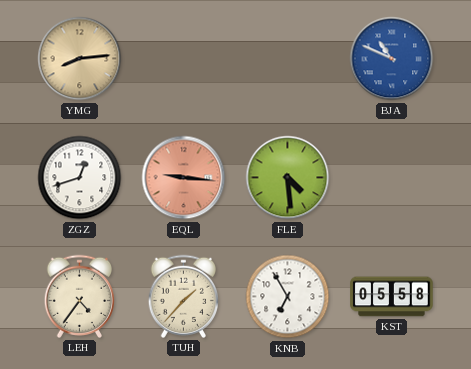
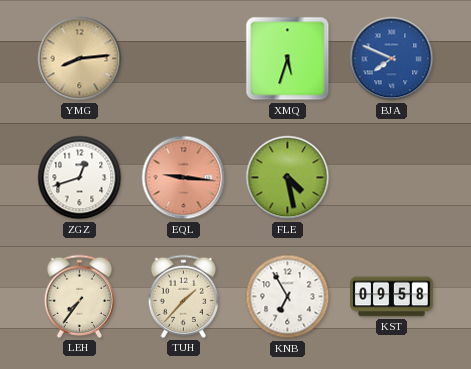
XMQ: none -> 5:33 (288, 59)
BJA: 10:49 -> 7:49 (392, 59)
FLE: 4:29 -> 4:28 (288, 178)
LEH: 4:36 -> 7:36 (79, 296)
KST: 05:58 -> 09:58 (392, 297)
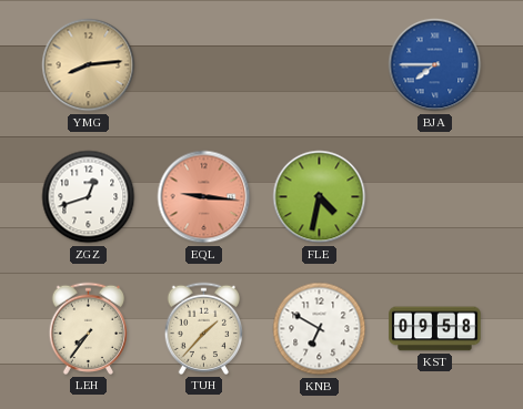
XMQ: 5:33 -> none (288, 59)
BJA: 7:49 -> 7:45 (435, 65)
FLE: 4:28 -> 4:32 (320, 197)
KNB: 6:55 -> 6:50 (320, 329)
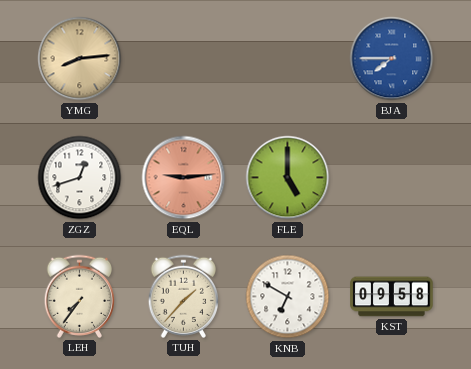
EQL: 9:16 -> 9:14 (184, 178)
FLE: 4:32 -> 5:00 (288, 178)
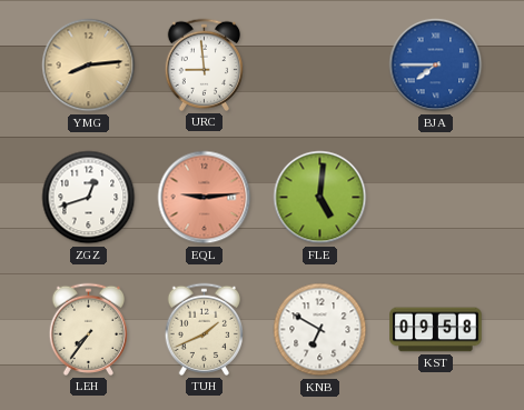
URC: none -> 8:59 (204, 64)
FLE: 5:00 -> 5:01 (320, 198)
TUH: 1:37 -> 1:41 (204, 329)
